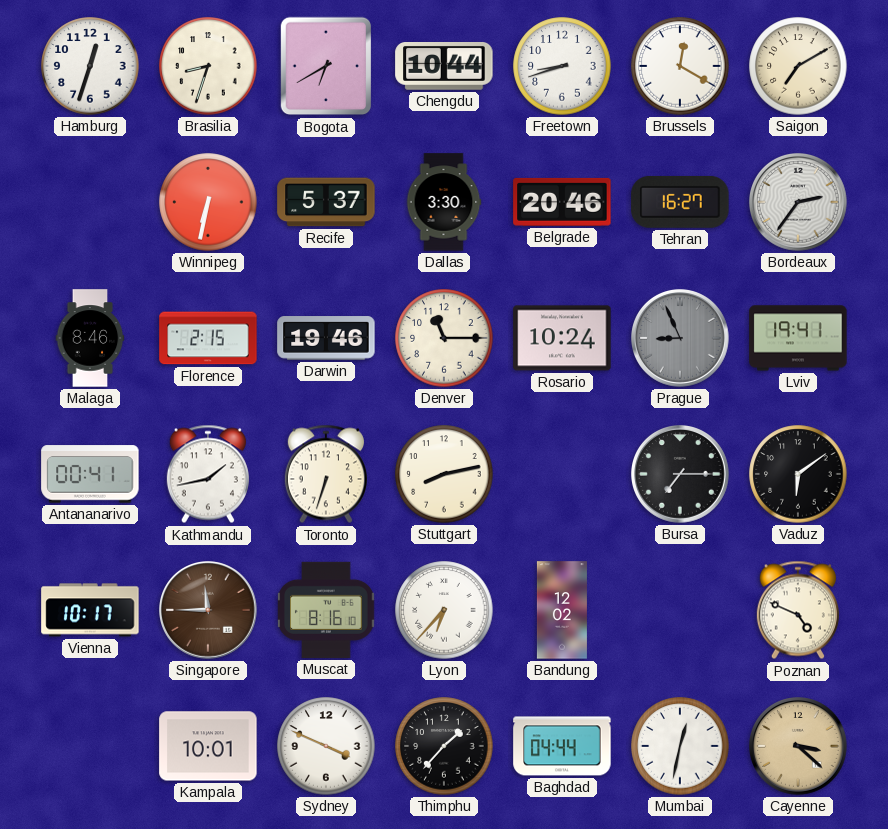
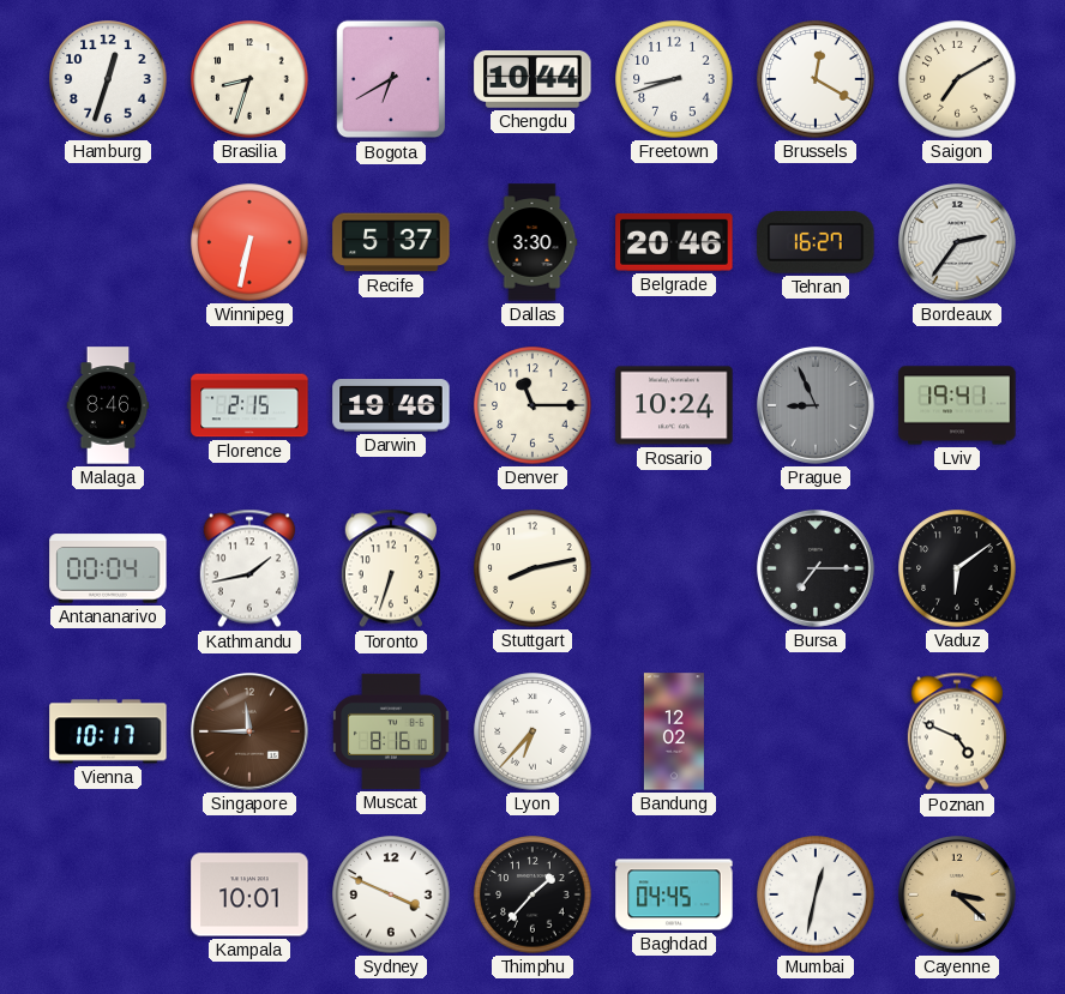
Antananarivo: 00:41 -> 00:04 (108, 568)
Baghdad: 04:44 -> 04:45 (674, 894)
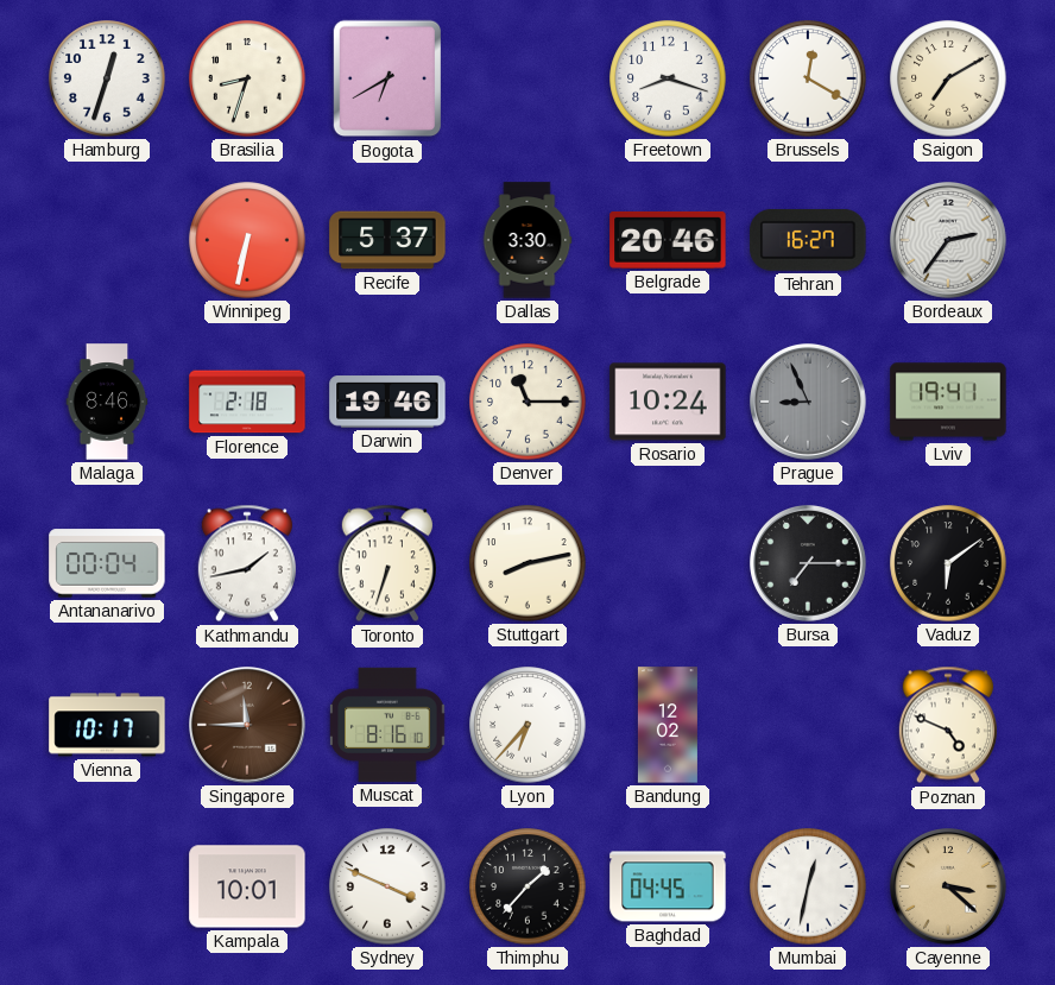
Chengdu: 10:44 -> none (532, 80)
Freetown: 8:42 -> 8:18 (668, 78)
Florence: 2:15 -> 2:18 (247, 402)
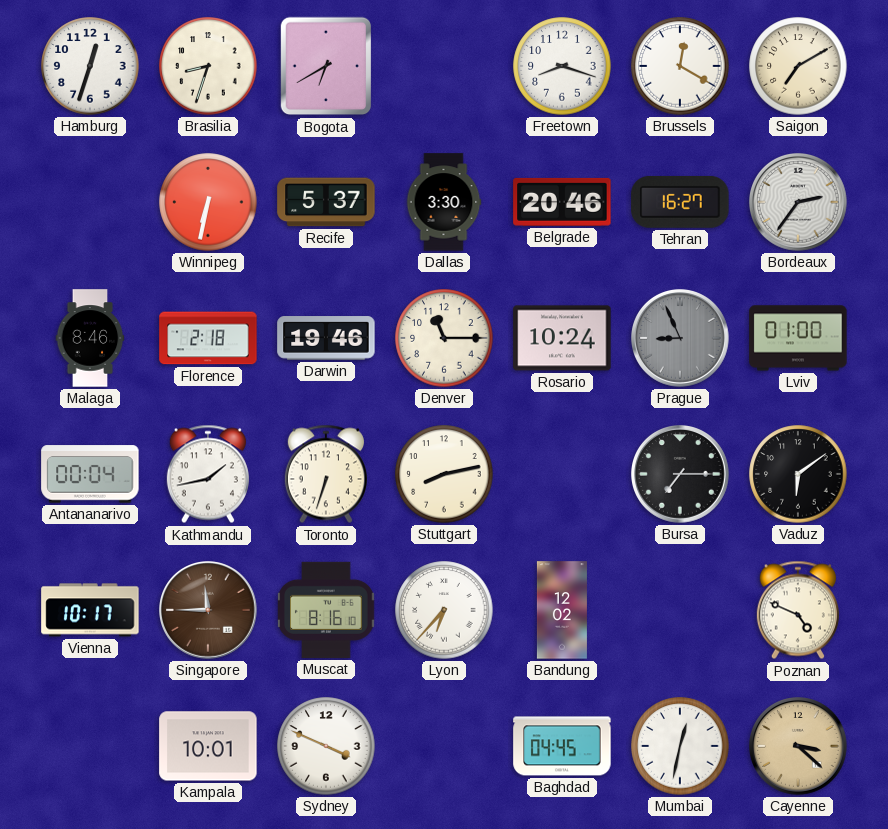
Lviv: 19:41 -> 01:00 (798, 338)
Thimphu: 1:37 -> none (527, 886)
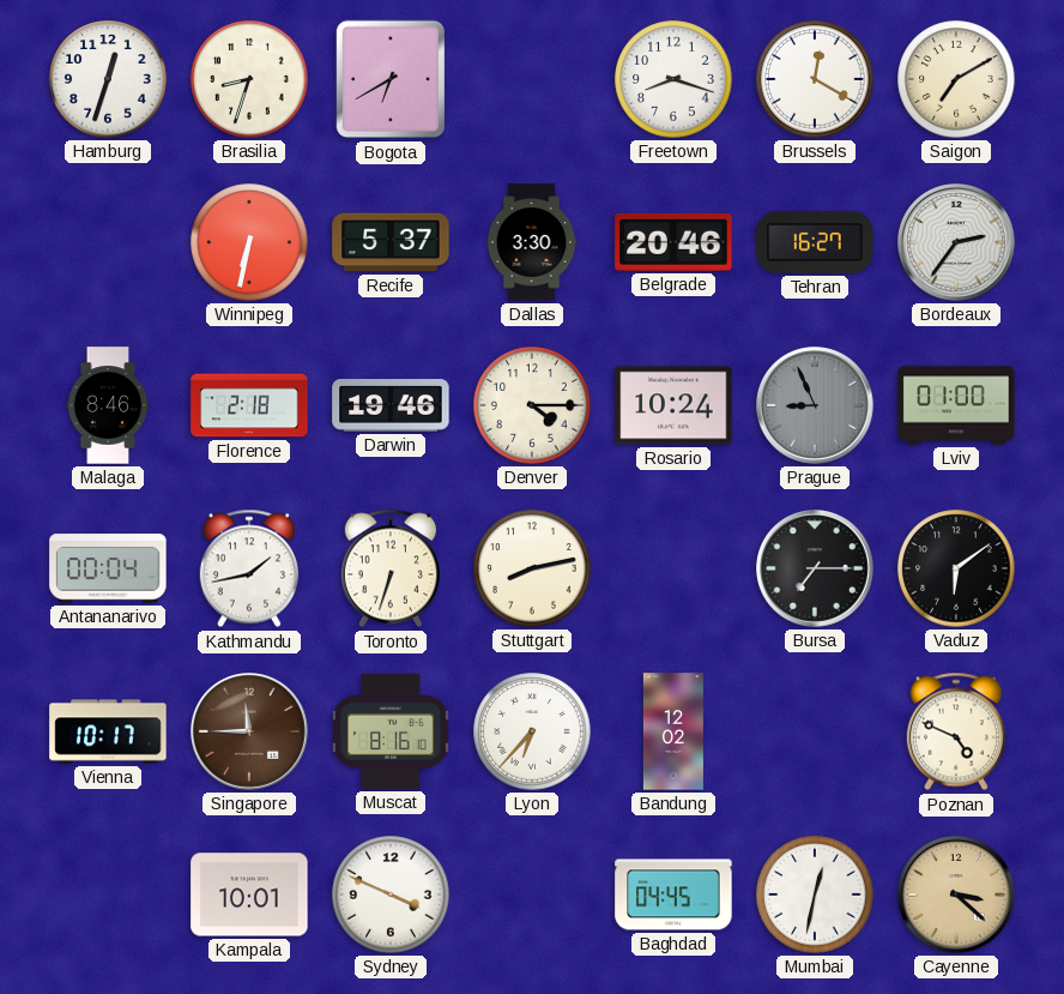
Denver: 11:15 -> 4:15 (532, 405)
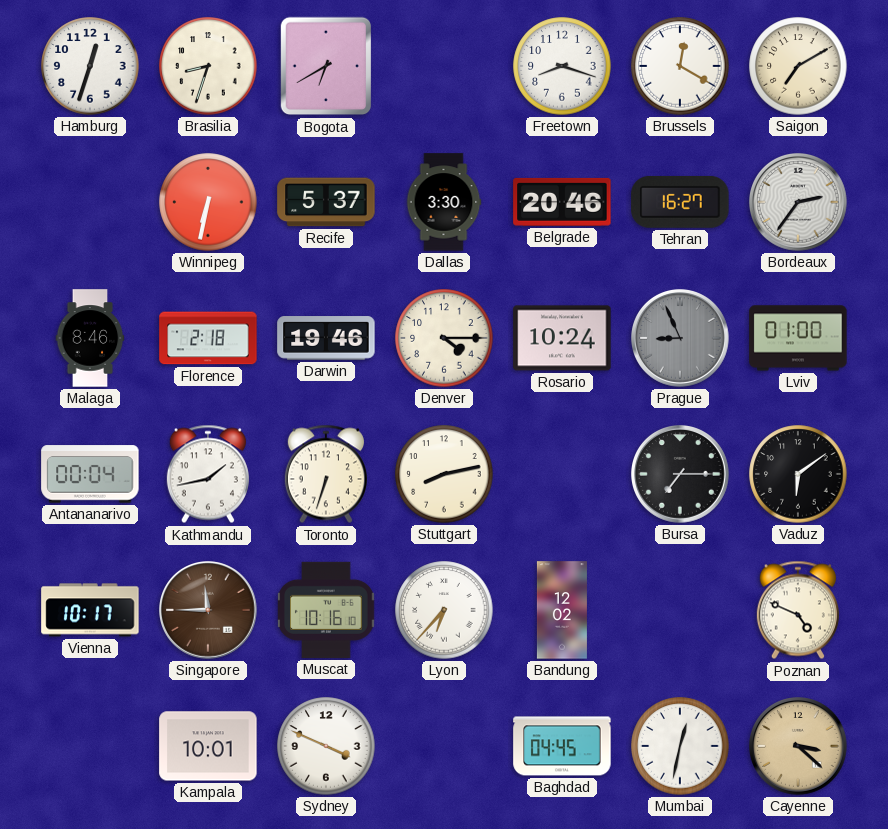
Muscat: 8:16 -> 10:16 (326, 610)
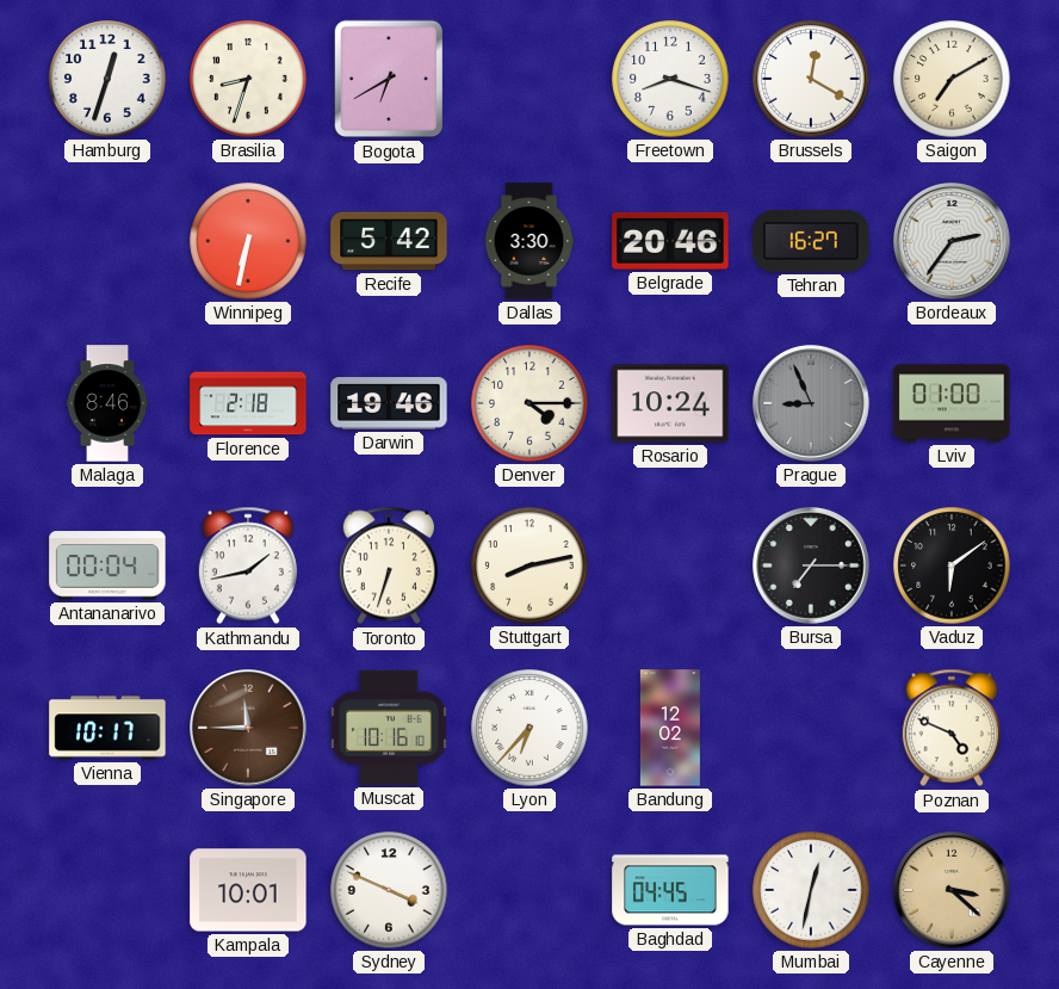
Recife: 5:37 -> 5:42 (389, 241)
